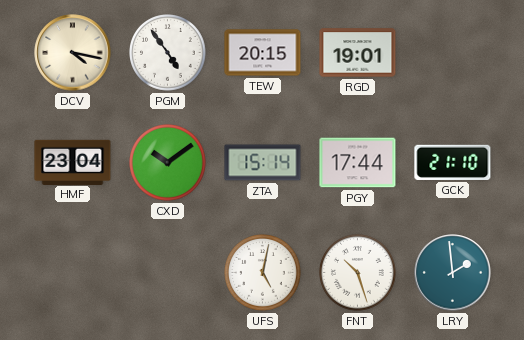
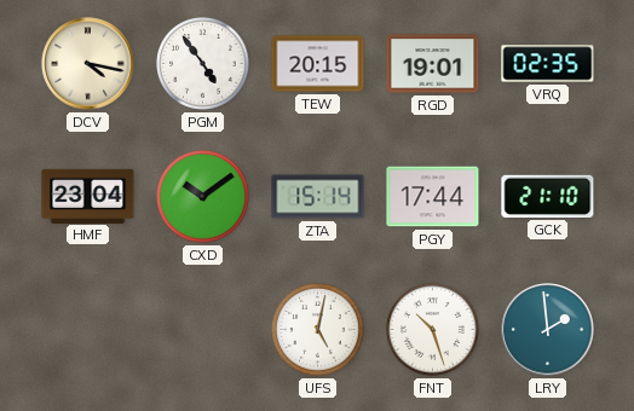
VRQ: none -> 02:35 (548, 64)
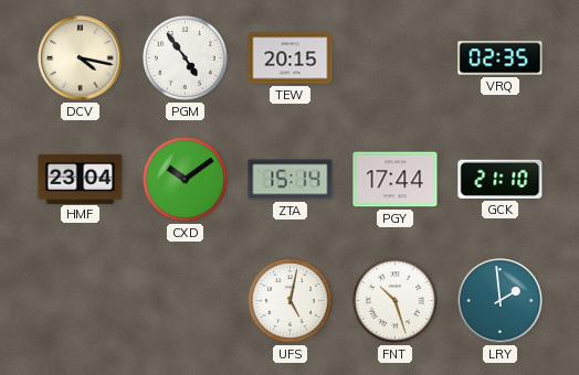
RGD: 19:01 -> none (433, 64)
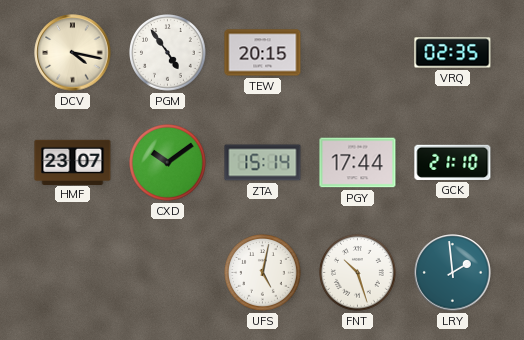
HMF: 23:04 -> 23:07 (73, 162)
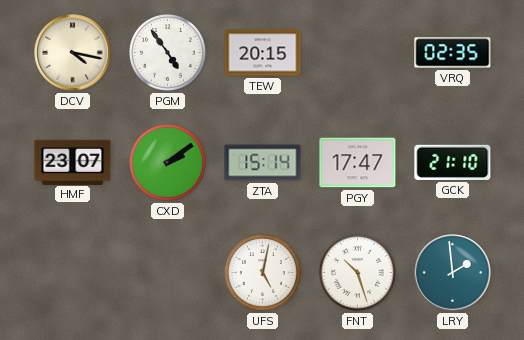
CXD: 10:09 -> 2:09 (168, 163)
PGY: 17:44 -> 17:47 (358, 163)
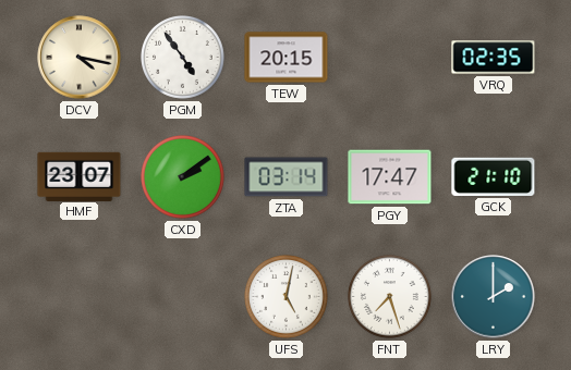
ZTA: 15:14 -> 03:14 (287, 177)
FNT: 10:27 -> 7:27 (390, 297)
LRY: 1:59 -> 2:00 (494, 297)
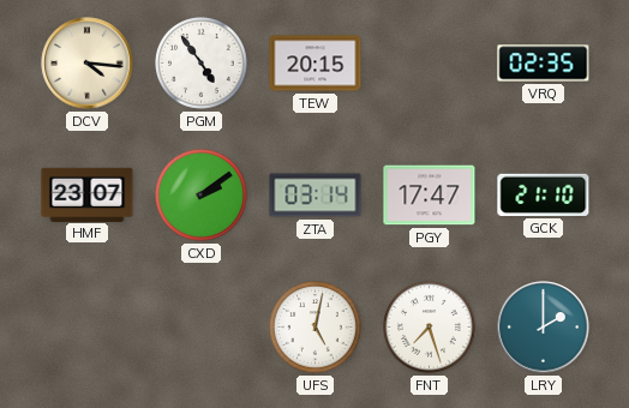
DCV: 4:17 -> 4:16 (88, 64)
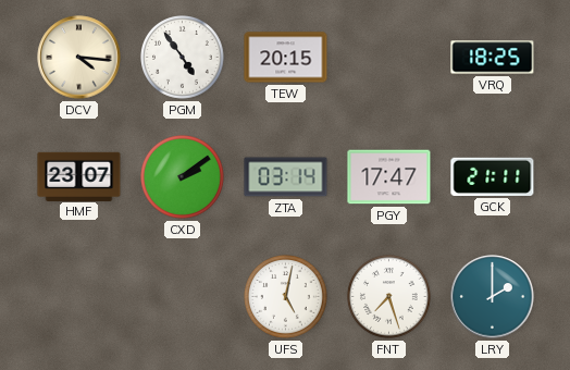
VRQ: 02:35 -> 18:25 (493, 58)
GCK: 21:10 -> 21:11 (493, 176)
